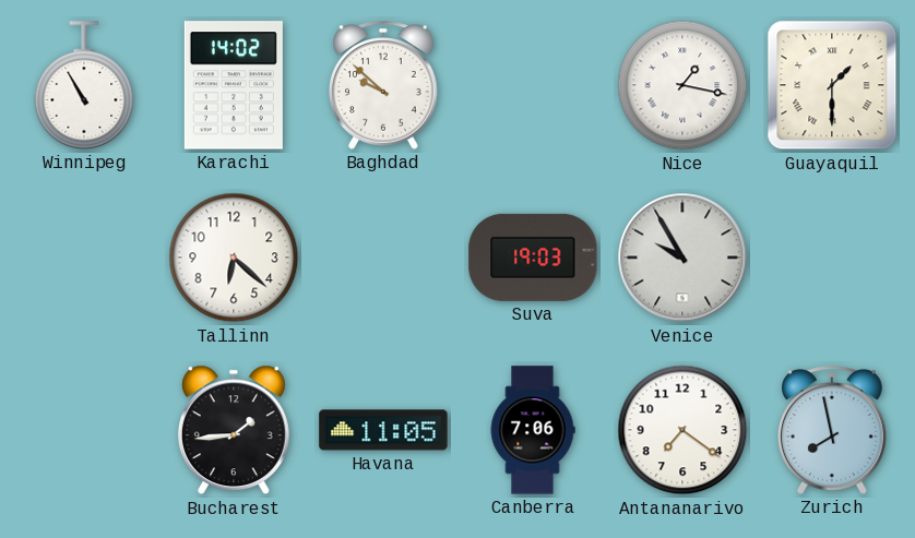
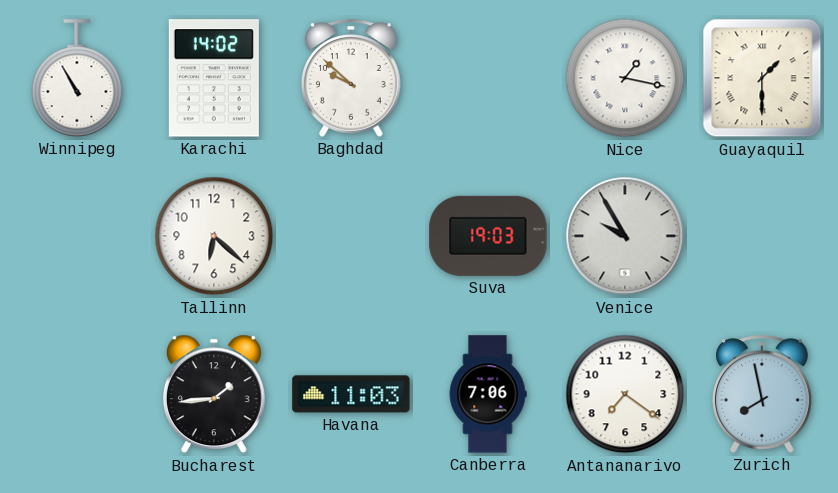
Havana: 11:05 -> 11:03 (351, 394)
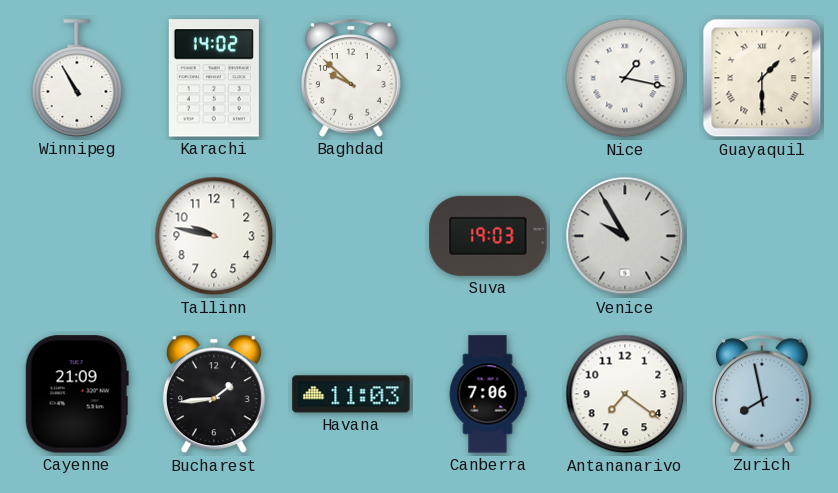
Tallinn: 6:22 -> 9:47 (214, 236)
Cayenne: none -> 21:09 (77, 394)
